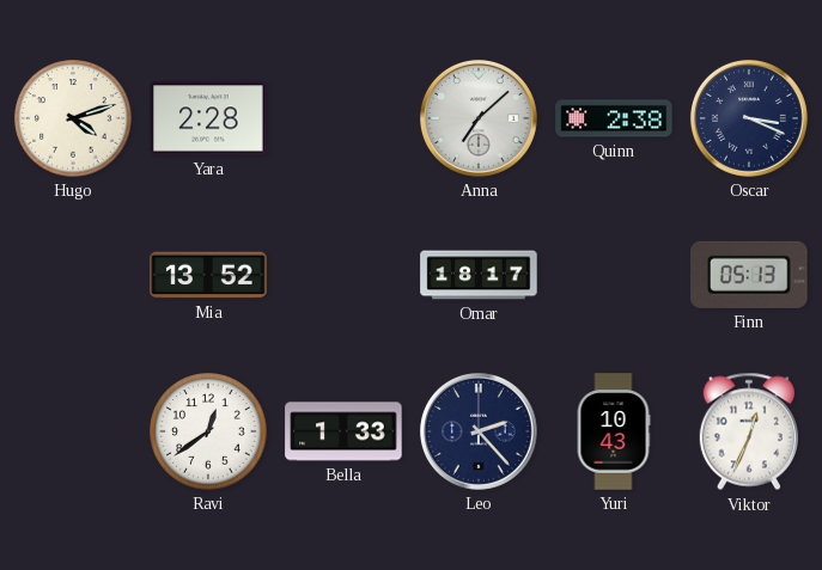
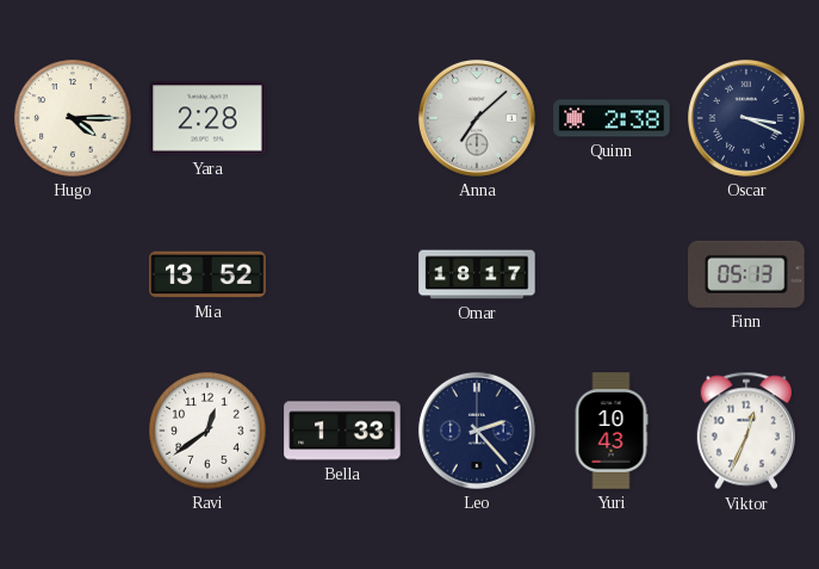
Hugo: 4:12 -> 4:15 (73, 118)
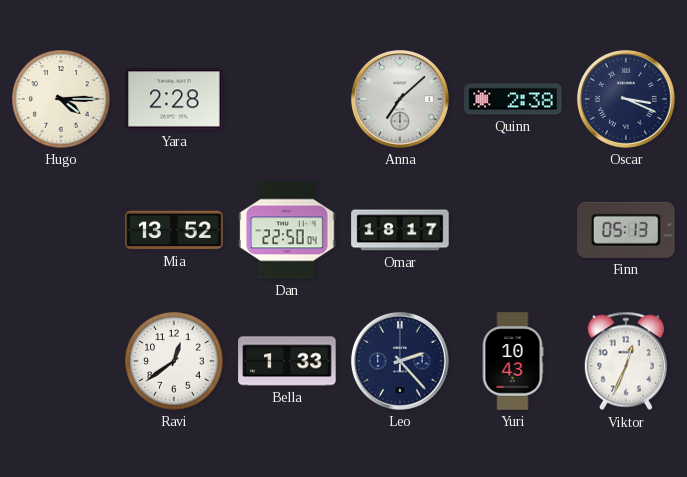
Dan: none -> 22:50 (287, 230)
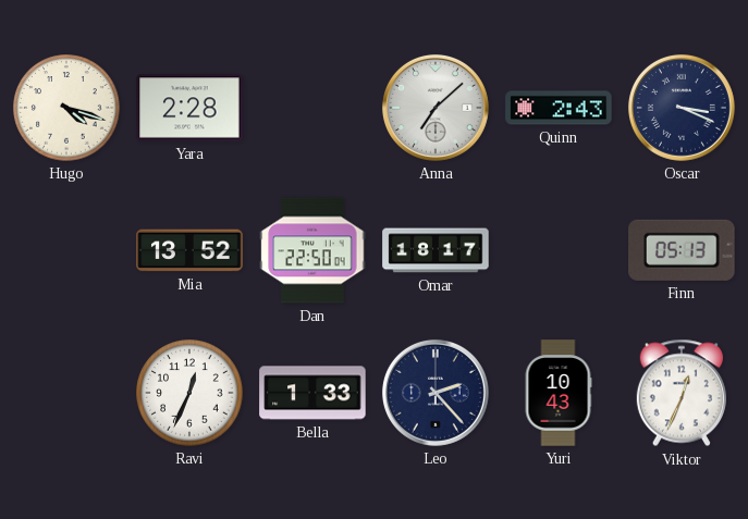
Hugo: 4:15 -> 4:18 (66, 108)
Quinn: 2:38 -> 2:43 (559, 108)
Ravi: 12:39 -> 12:34 (189, 393)
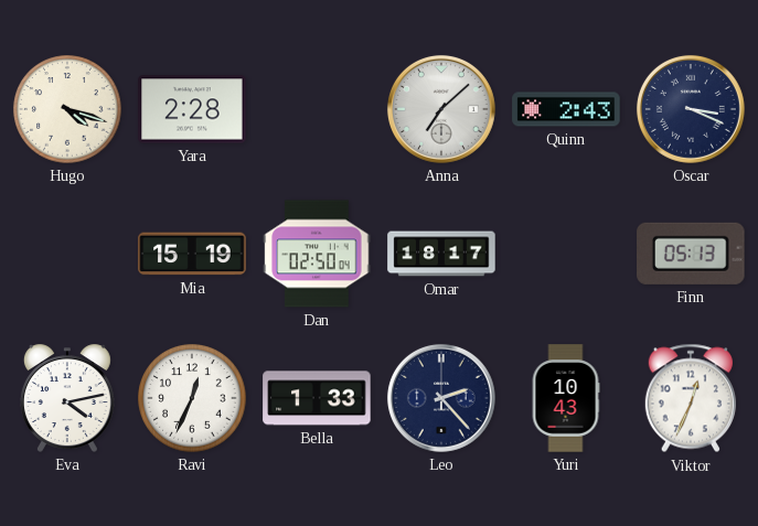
Mia: 13:52 -> 15:19 (192, 254)
Dan: 22:50 -> 02:50 (317, 254)
Eva: none -> 4:13 (67, 398)
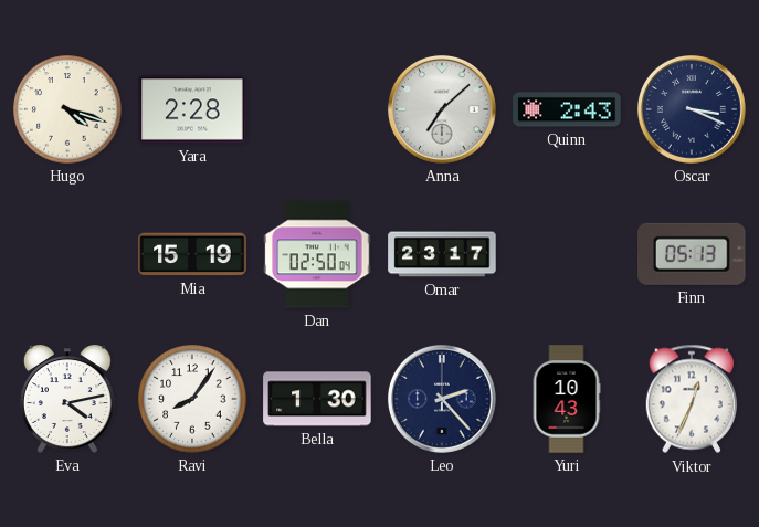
Omar: 18:17 -> 23:17 (442, 254)
Ravi: 12:34 -> 8:06 (192, 399)
Bella: 1:33 -> 1:30 (317, 399)
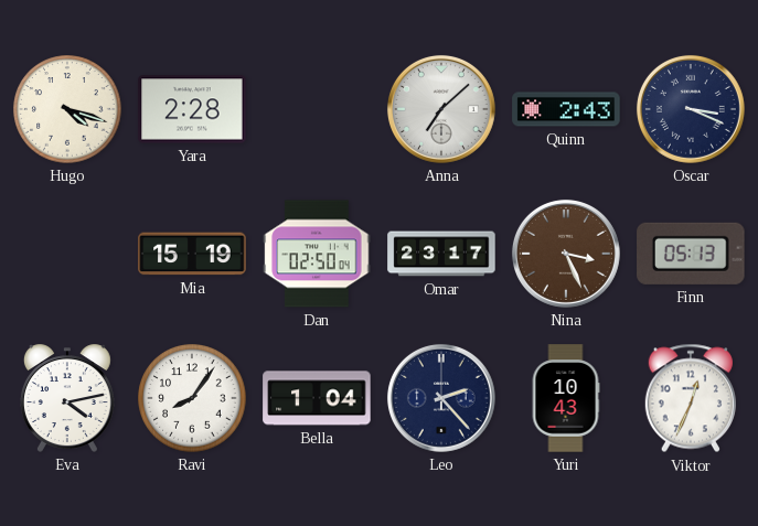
Nina: none -> 3:26 (566, 254)
Bella: 1:30 -> 1:04 (317, 398)
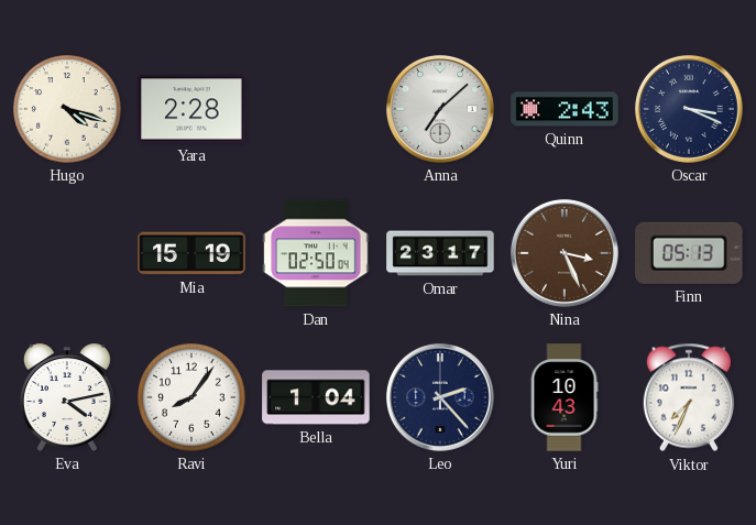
Viktor: 12:34 -> 7:34 (689, 397)
